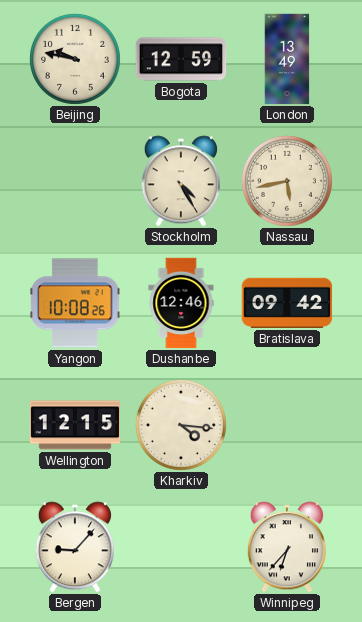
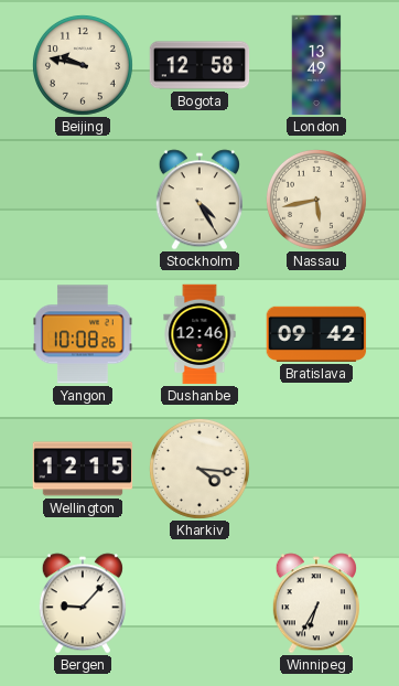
Bogota: 12:59 -> 12:58 (199, 65)
Winnipeg: 6:37 -> 6:35 (316, 603)
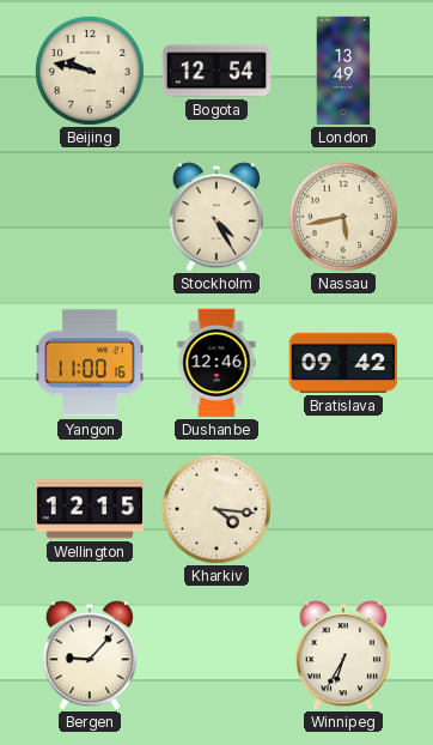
Bogota: 12:58 -> 12:54 (216, 71)
Yangon: 10:08 -> 11:00 (90, 363)
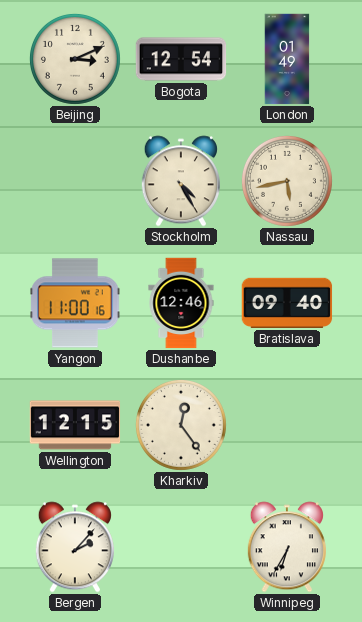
Beijing: 9:47 -> 3:11 (75, 59)
London: 13:49 -> 01:49 (287, 59)
Bratislava: 09:42 -> 09:40 (287, 303)
Kharkiv: 4:16 -> 12:24 (181, 425)
Bergen: 9:07 -> 2:07 (75, 547)
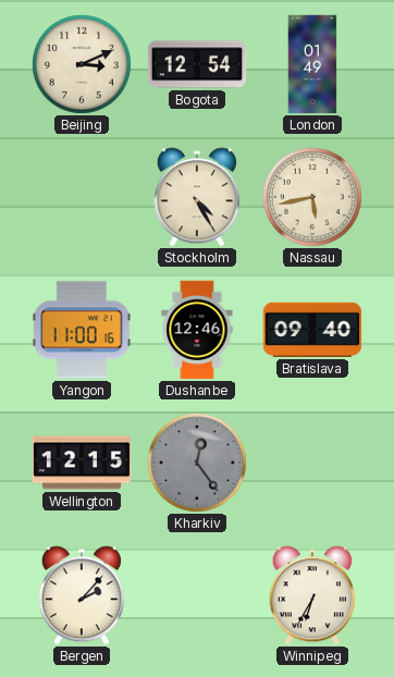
Kharkiv dial: cream -> grey (197, 463)
